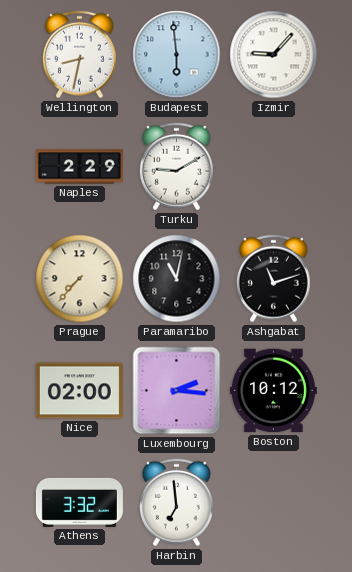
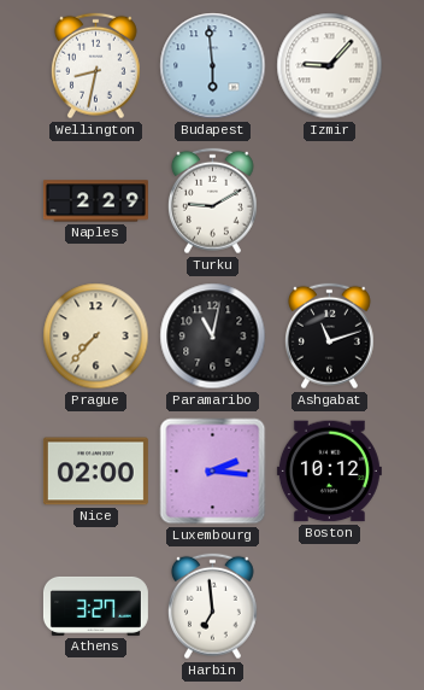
Athens: 3:32 -> 3:27 (95, 606)
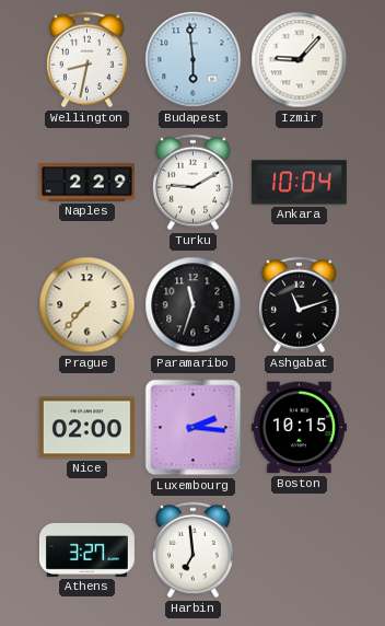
Ankara: none -> 10:04 (299, 183)
Paramaribo: 11:02 -> 11:33 (194, 305)
Boston: 10:12 -> 10:15 (299, 428)
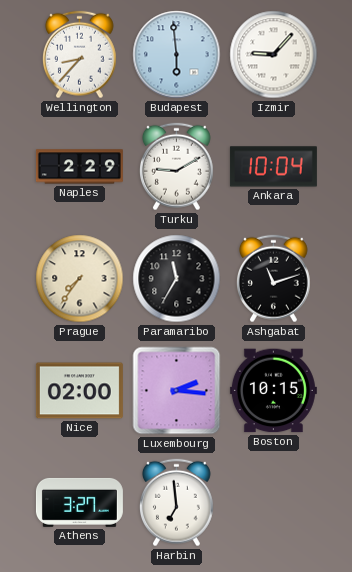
Wellington: 8:32 -> 8:37 (79, 55)
Prague: 7:37 -> 7:36 (80, 279)
Paramaribo: 11:33 -> 11:35 (177, 279)
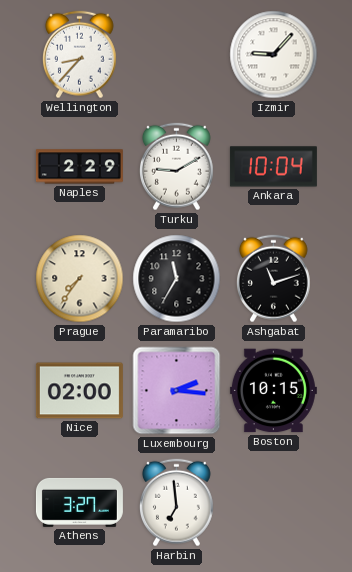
Budapest: 5:59 -> none (177, 55)
